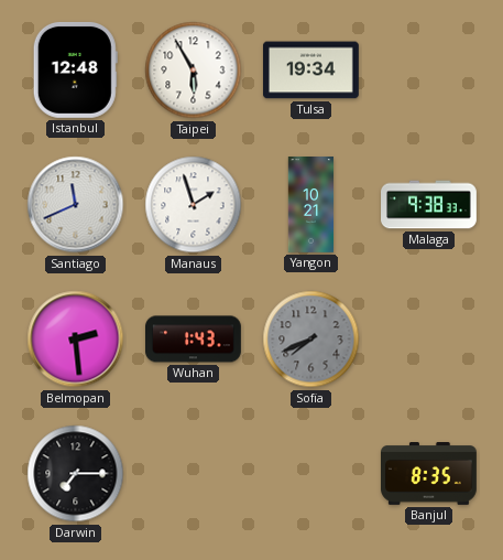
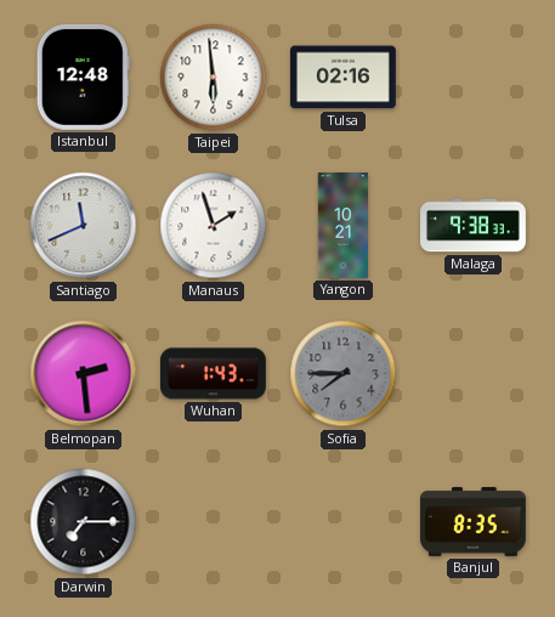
Taipei: 5:55 -> 5:59 (214, 78)
Tulsa: 19:34 -> 02:16 (344, 78)
Sofia: 7:41 -> 7:45 (344, 374)
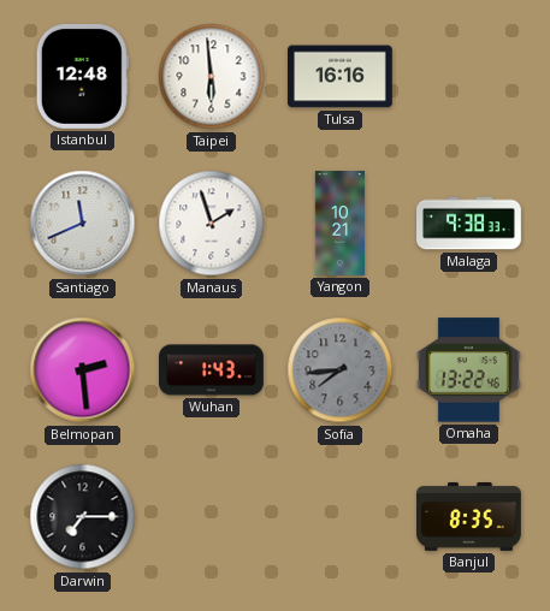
Tulsa: 02:16 -> 16:16 (341, 77)
Sofia: 7:45 -> 7:44 (341, 370)
Omaha: none -> 13:22 (468, 370)
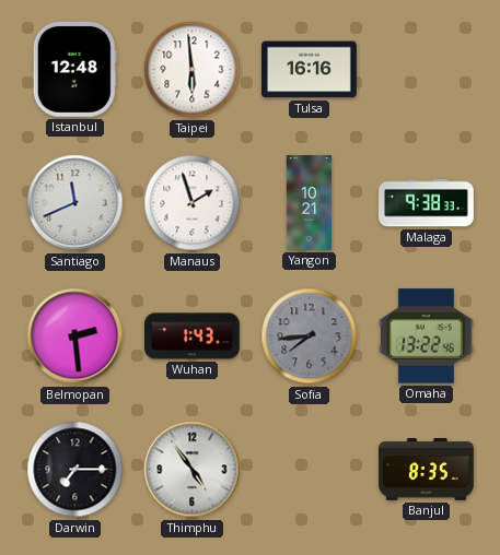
Thimphu: none -> 4:54 (193, 470)
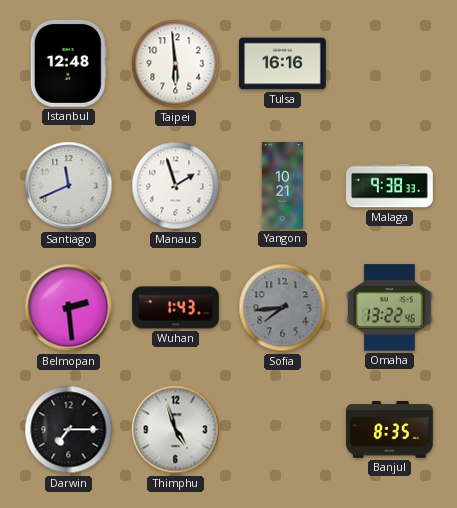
Thimphu: 4:54 -> 4:57 (176, 430)
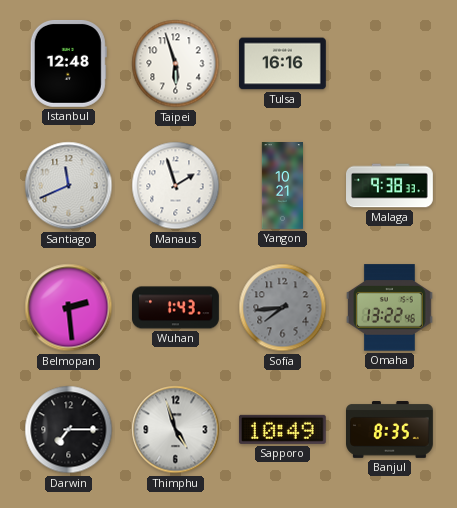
Taipei: 5:59 -> 5:57 (176, 64)
Sapporo: none -> 10:49 (282, 429)
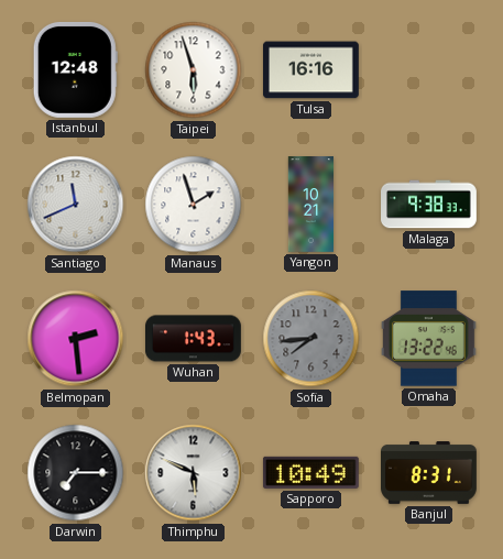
Thimphu: 4:57 -> 5:49 (194, 473)
Banjul: 8:35 -> 8:31 (429, 473)
